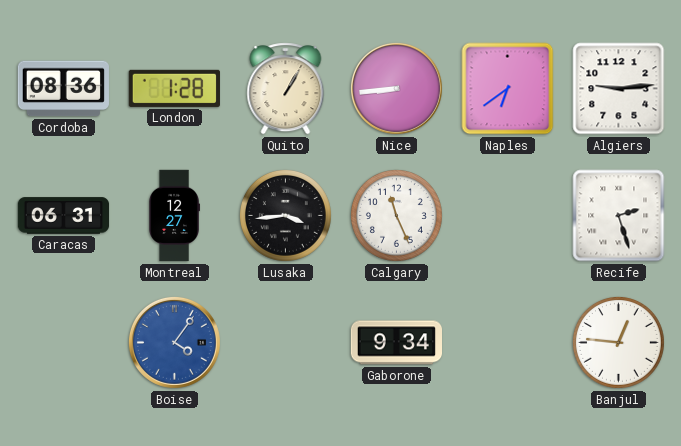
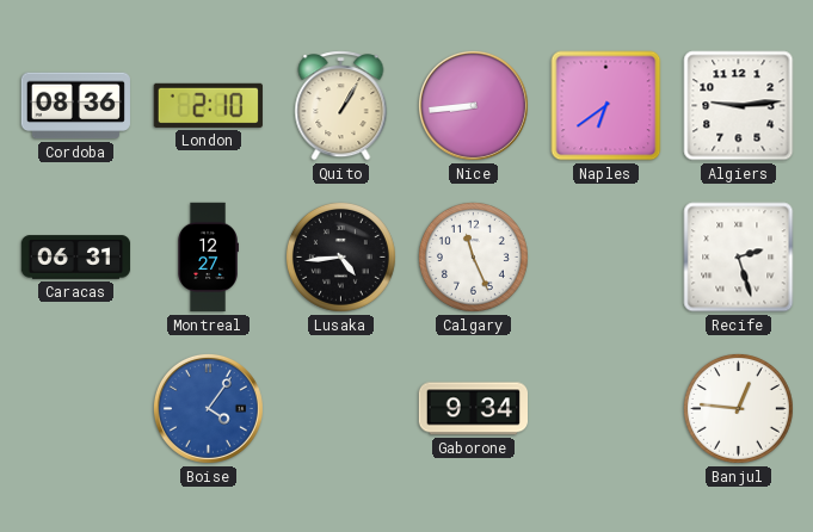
London: 1:28 -> 2:10 (208, 105)
Lusaka: 3:44 -> 4:44 (340, 256)
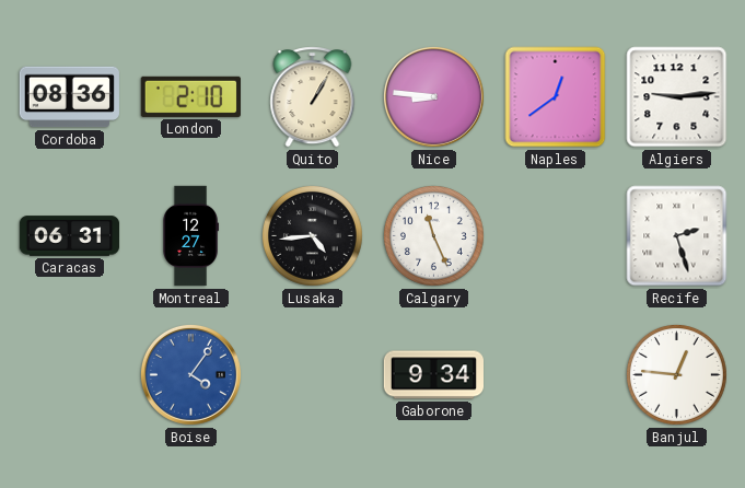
Nice: 8:44 -> 8:46 (433, 96)
Naples: 6:39 -> 12:39 (556, 97)
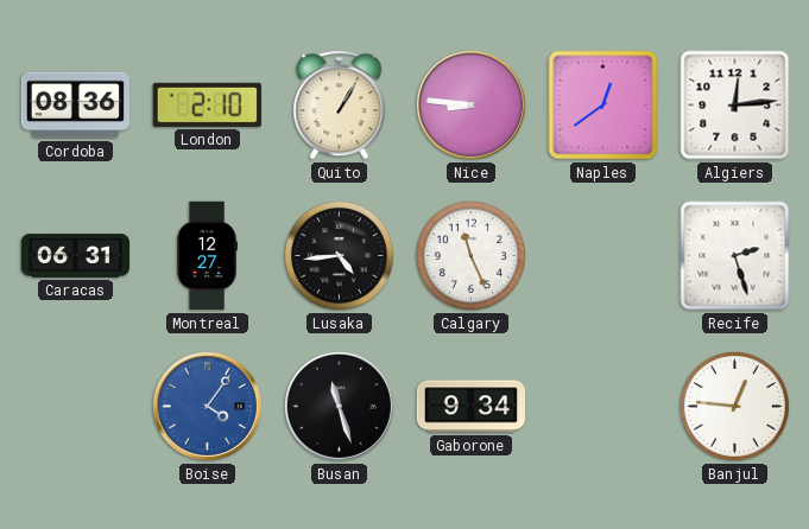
Algiers: 9:14 -> 12:14 (735, 106)
Busan: none -> 11:27 (339, 406)
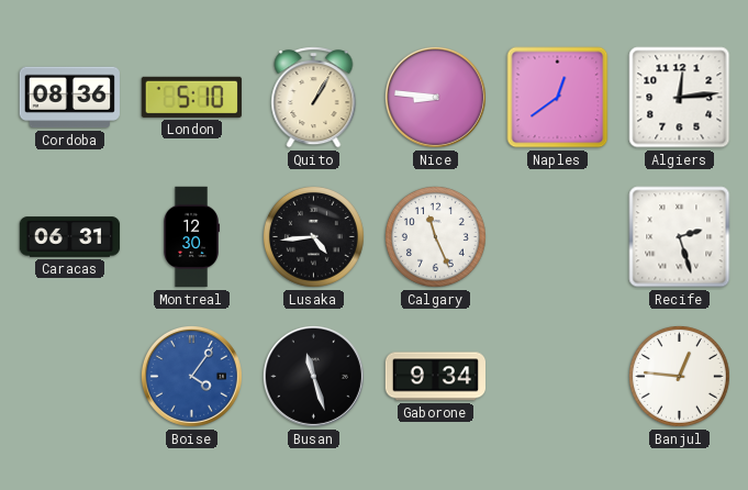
London: 2:10 -> 5:10 (191, 97)
Montreal: 12:27 -> 12:30 (191, 237)
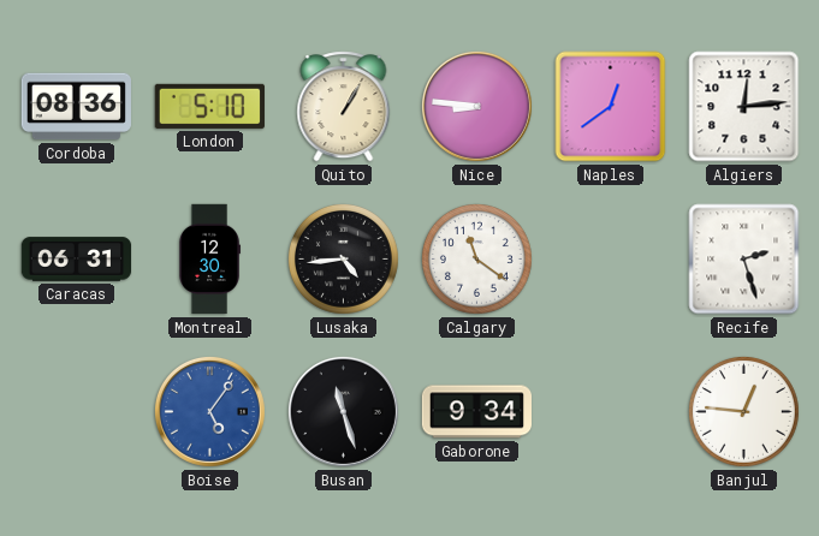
Calgary: 11:26 -> 11:21 (476, 258)
Boise: 4:06 -> 5:06 (209, 411)
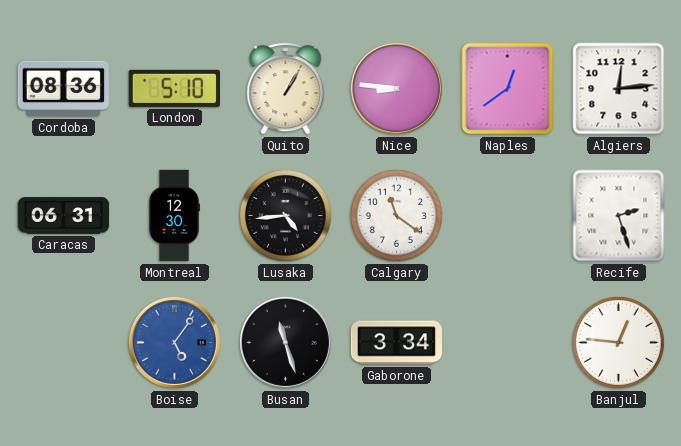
Gaborone: 9:34 -> 3:34 (396, 343)
